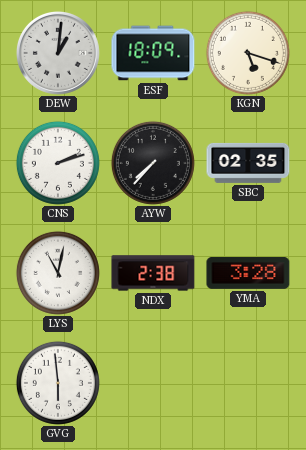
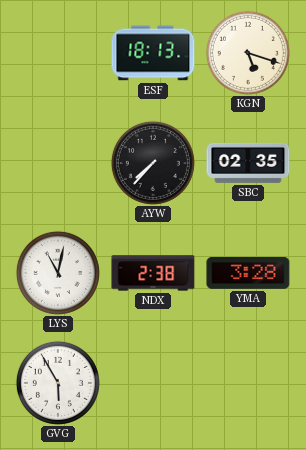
DEW: 1:01 -> none (58, 53)
ESF: 18:09 -> 18:13 (153, 53)
CNS: 2:12 -> none (58, 163)
GVG: 5:59 -> 5:55 (58, 383)
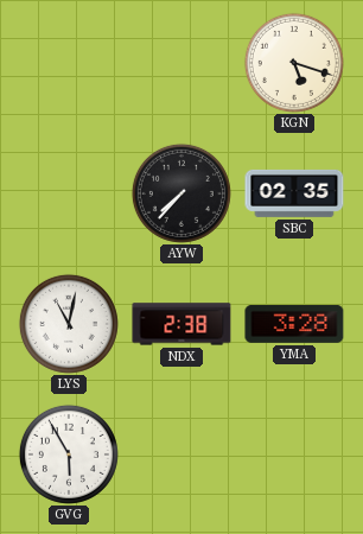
ESF: 18:13 -> none (153, 53)
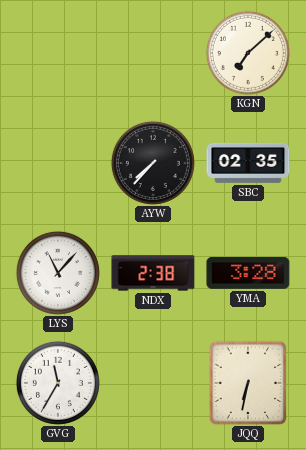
KGN: 5:18 -> 7:08 (248, 53)
LYS: 11:02 -> 11:07 (58, 273)
GVG: 5:55 -> 11:35 (58, 383)
JQQ: none -> 6:32 (248, 383)
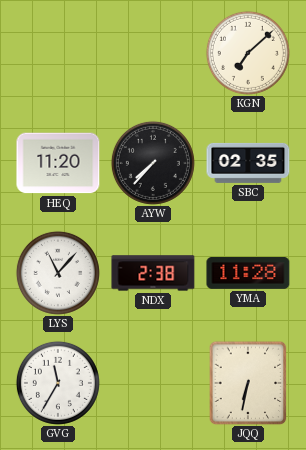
HEQ: none -> 11:20 (58, 163)
YMA: 3:28 -> 11:28 (248, 273)
